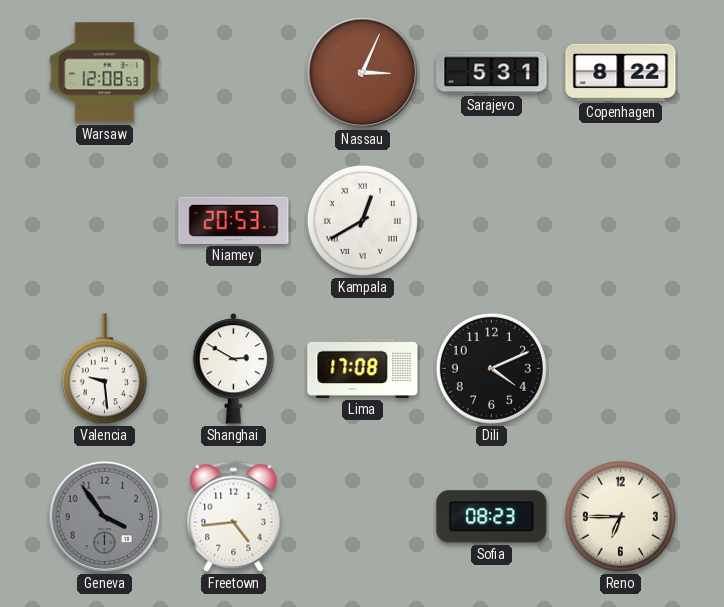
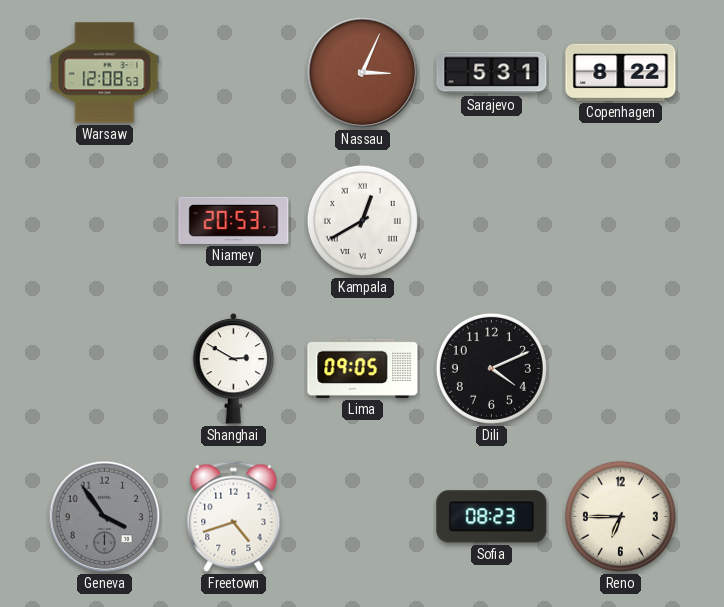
Valencia: 9:29 -> none (104, 369)
Lima: 17:08 -> 09:05 (363, 368)
Freetown: 4:44 -> 4:42 (234, 516)
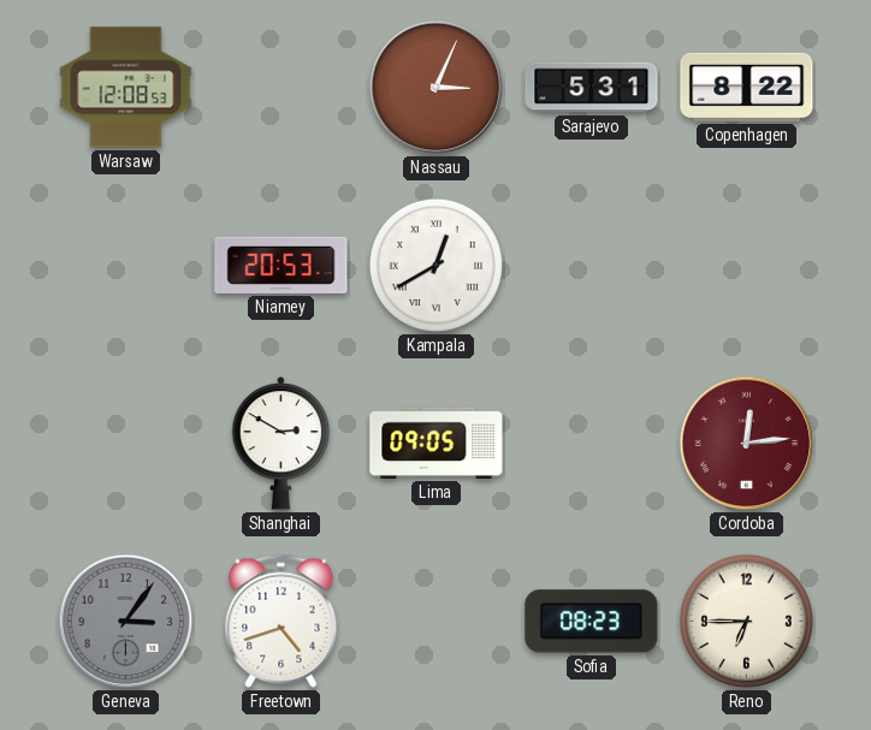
Dili: 4:11 -> none (491, 368)
Cordoba: none -> 12:14 (747, 444)
Geneva: 3:54 -> 3:06 (126, 622)
